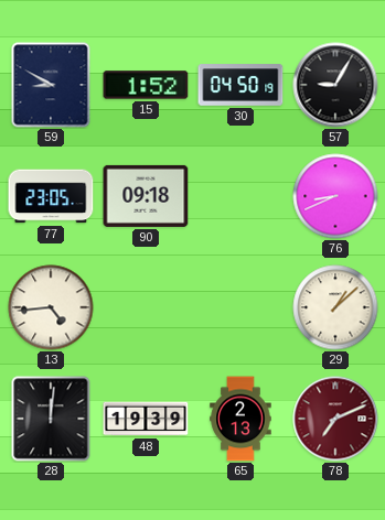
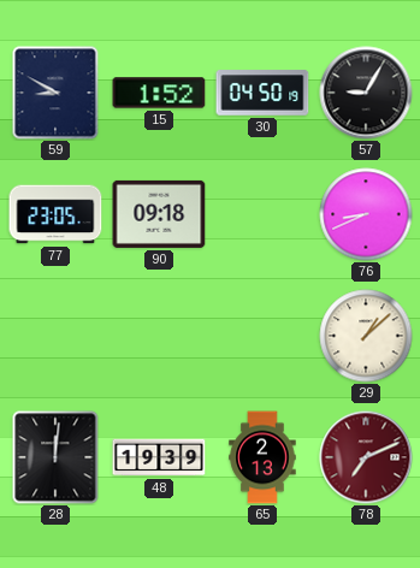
13: 4:44 -> none (51, 307)
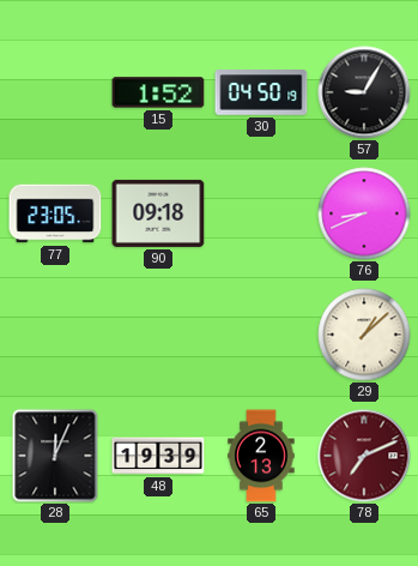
59: 8:50 -> none (55, 93)
28: 12:01 -> 12:04 (55, 456)
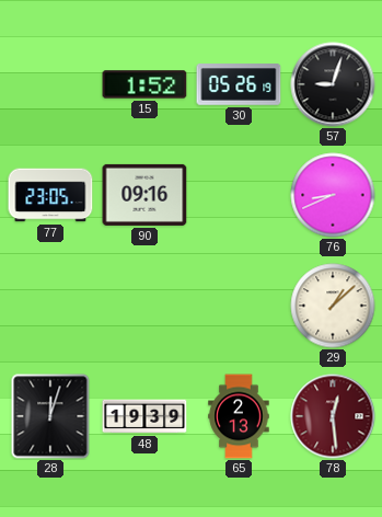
30: 04:50 -> 05:26 (239, 84)
57: 9:05 -> 9:03 (333, 84)
90: 09:18 -> 09:16 (144, 195)
28: 12:04 -> 12:03 (50, 416)
78: 7:11 -> 12:29 (333, 416)
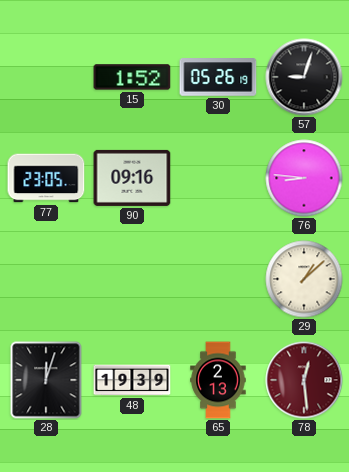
76: 8:41 -> 8:46 (304, 178)
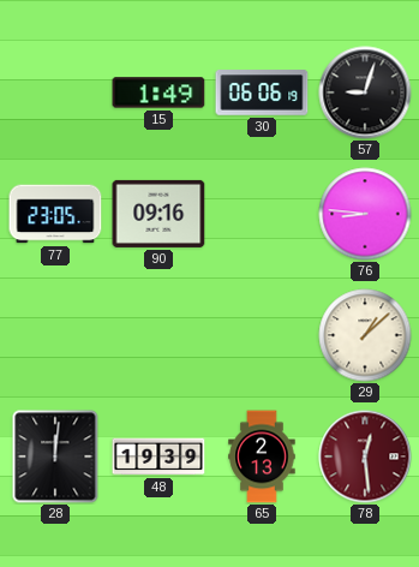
15: 1:52 -> 1:49 (158, 92)
30: 05:26 -> 06:06 (262, 92)
28: 12:03 -> 12:01 (55, 456)
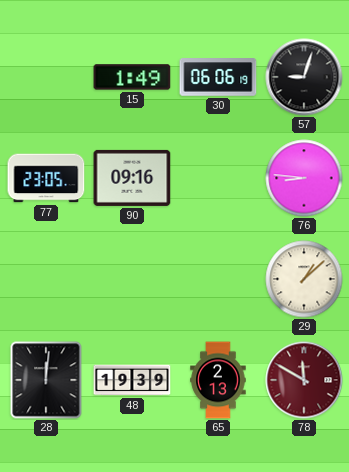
78: 12:29 -> 11:50 (304, 380)
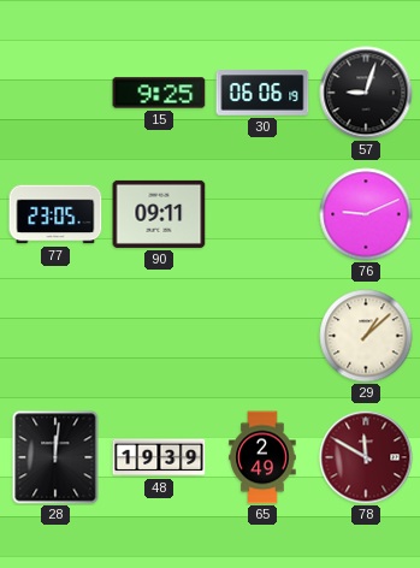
15: 1:49 -> 9:25 (159, 93)
90: 09:16 -> 09:11 (159, 214)
76: 8:46 -> 9:11 (366, 214)
65: 2:13 -> 2:49 (262, 457)
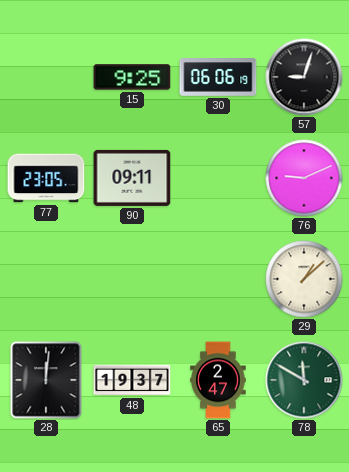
48: 19:39 -> 19:37 (132, 380)
65: 2:49 -> 2:47 (218, 380)
78 dial: burgundy -> green (304, 380)
